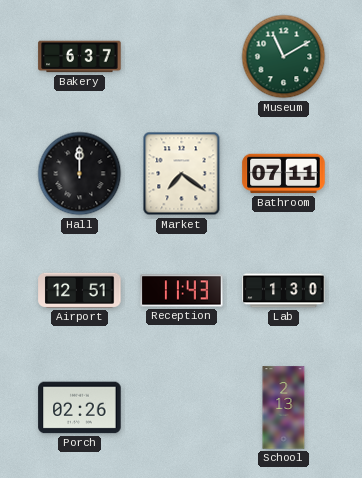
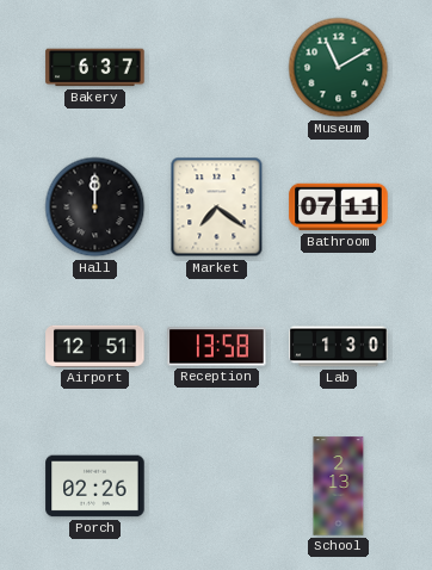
Reception: 11:43 -> 13:58 (217, 347)
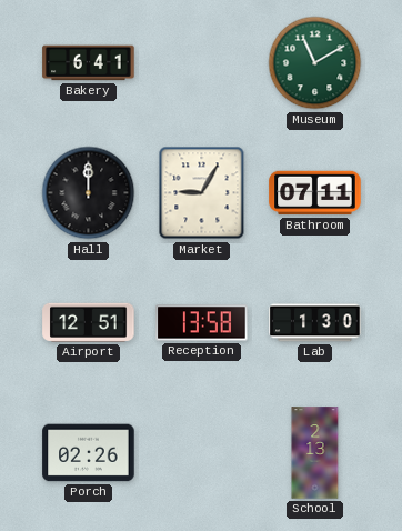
Bakery: 6:37 -> 6:41 (89, 63)
Market: 7:21 -> 9:05 (202, 193)
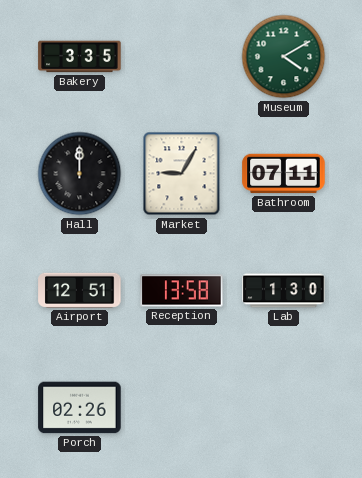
Bakery: 6:41 -> 3:35 (80, 57)
Museum: 11:10 -> 4:10 (284, 57)
School: 2:13 -> none (315, 453)
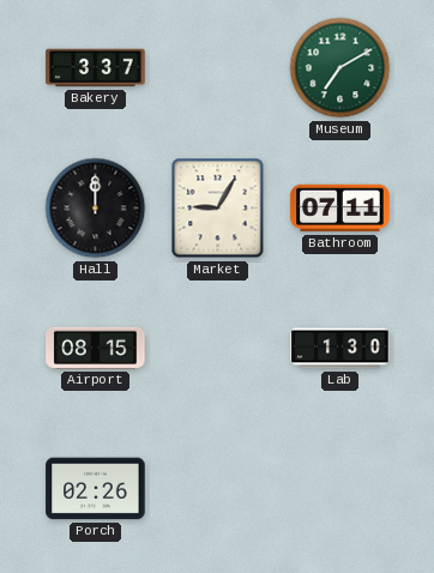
Bakery: 3:35 -> 3:37 (96, 68)
Museum: 4:10 -> 7:10 (340, 68)
Airport: 12:51 -> 08:15 (96, 348)
Reception: 13:58 -> none (182, 291)
